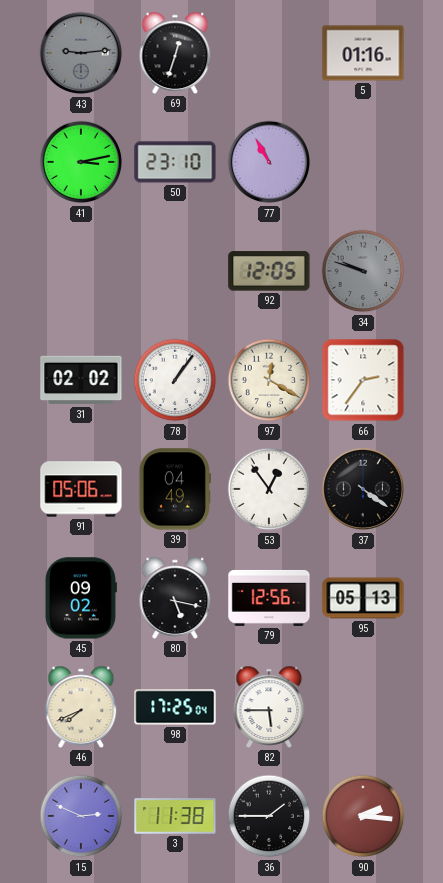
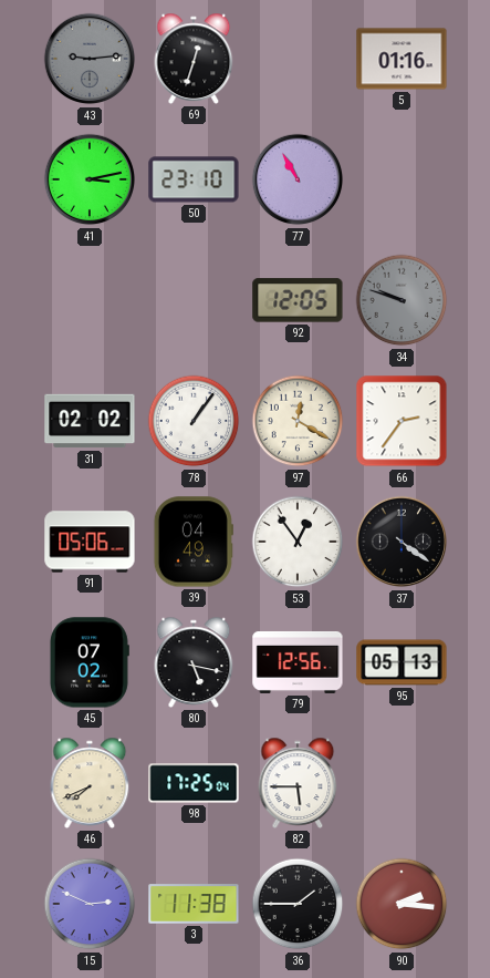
45: 09:02 -> 07:02 (88, 662)
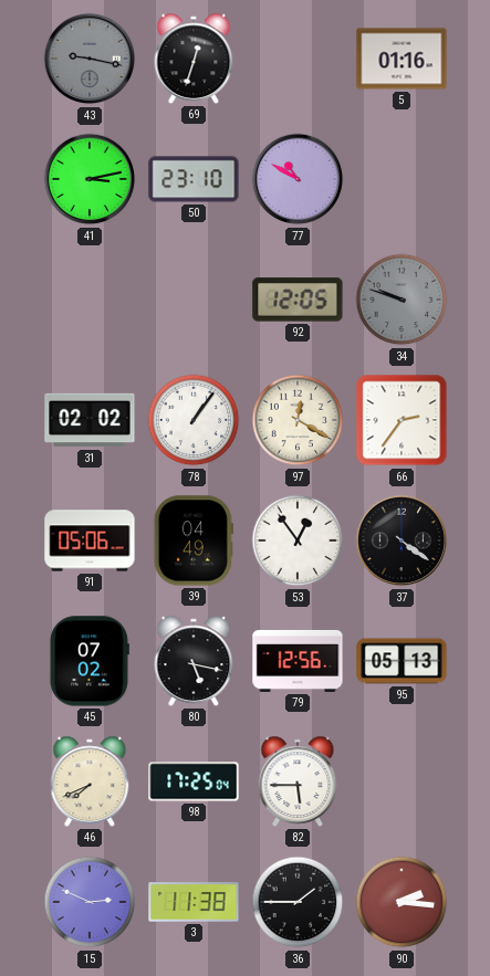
43: 9:14 -> 9:17 (90, 59)
77: 10:55 -> 10:50 (298, 179)
